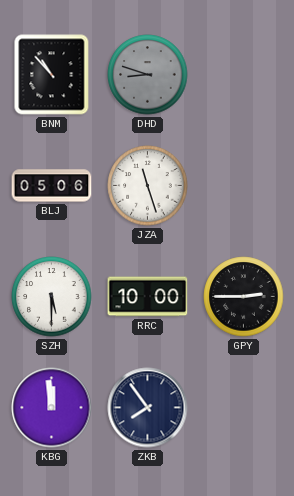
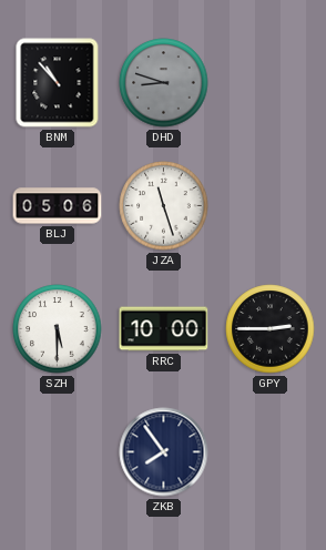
KBG: 11:59 -> none (52, 408)
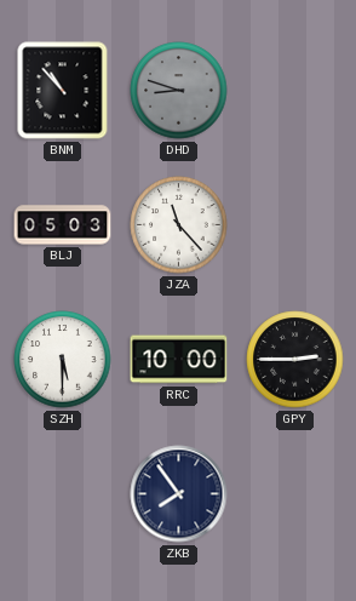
BLJ: 05:06 -> 05:03 (63, 225)
JZA: 11:27 -> 11:23 (179, 225)
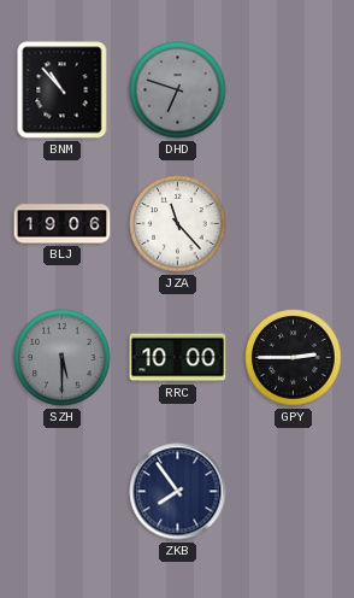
DHD: 8:48 -> 6:48 (178, 90)
BLJ: 05:03 -> 19:06 (63, 224)
SZH dial: white -> grey (63, 358)
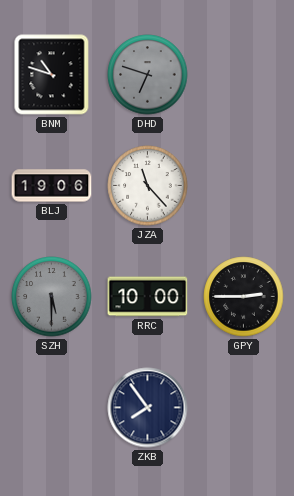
BNM: 10:53 -> 10:48 (52, 75)
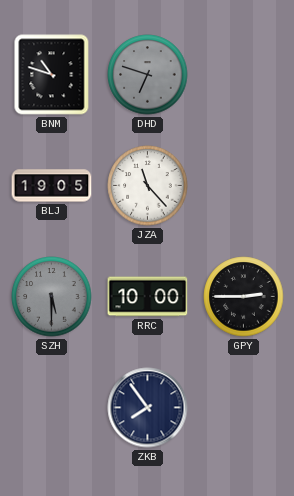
BLJ: 19:06 -> 19:05 (52, 186)
